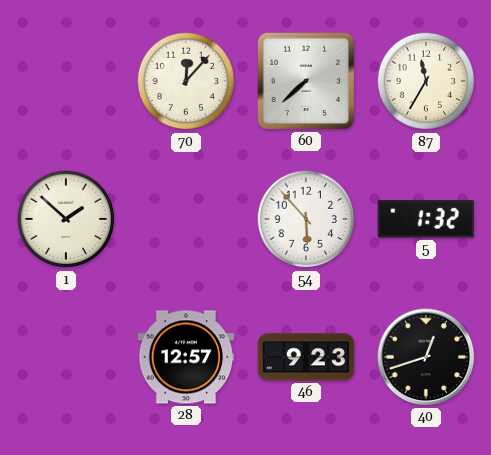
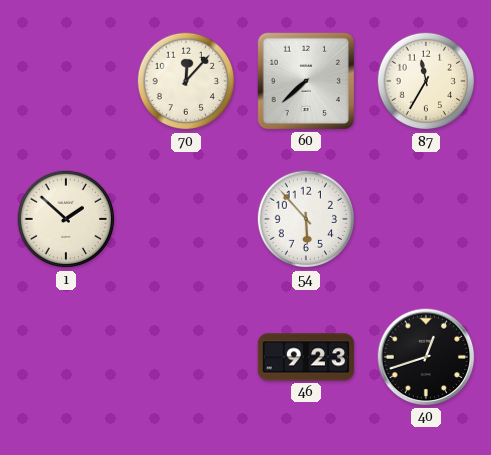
5: 1:32 -> none (426, 219)
28: 12:57 -> none (186, 357)
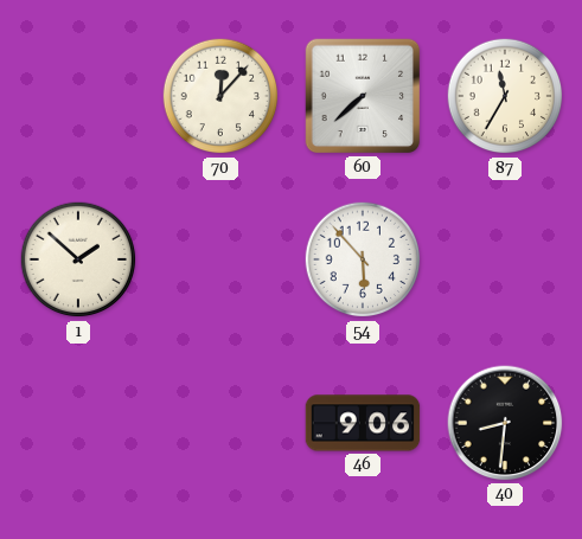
46: 9:23 -> 9:06 (363, 423)
40: 12:42 -> 8:31 (505, 423)
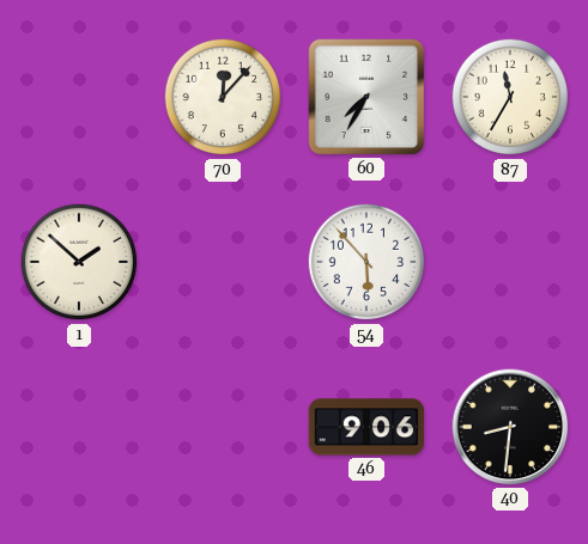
60: 7:38 -> 7:35 (366, 97)
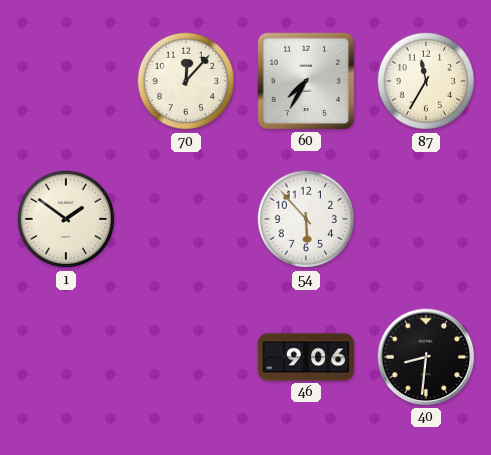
1: 1:52 -> 1:51 (66, 219)
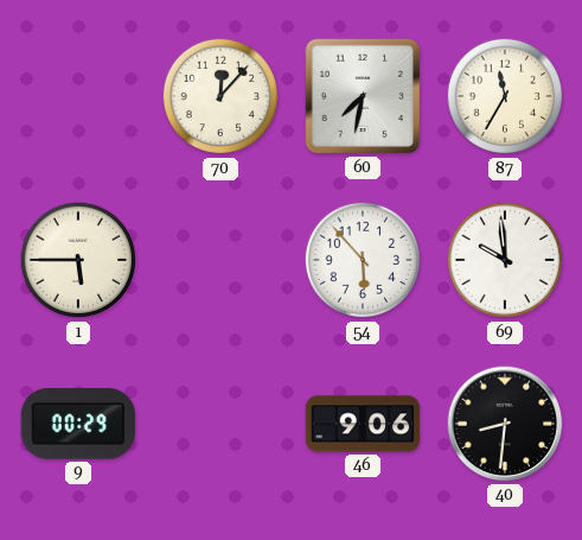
60: 7:35 -> 7:32 (363, 96)
1: 1:51 -> 5:45 (78, 260)
69: none -> 9:59 (505, 260)
9: none -> 00:29 (77, 424)
